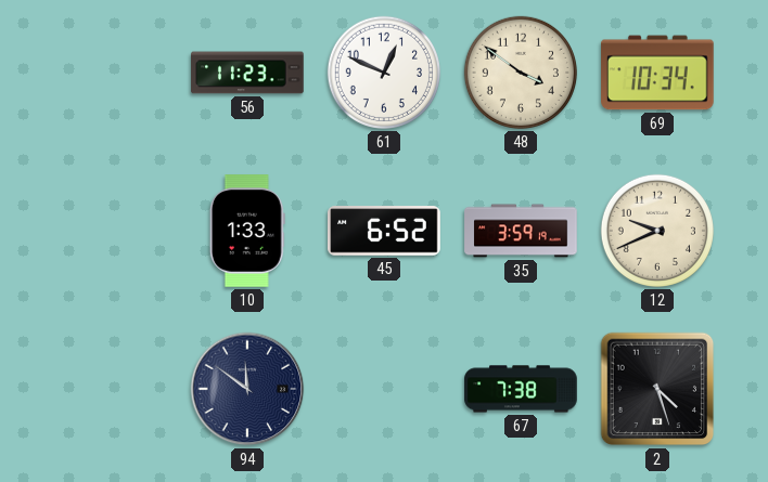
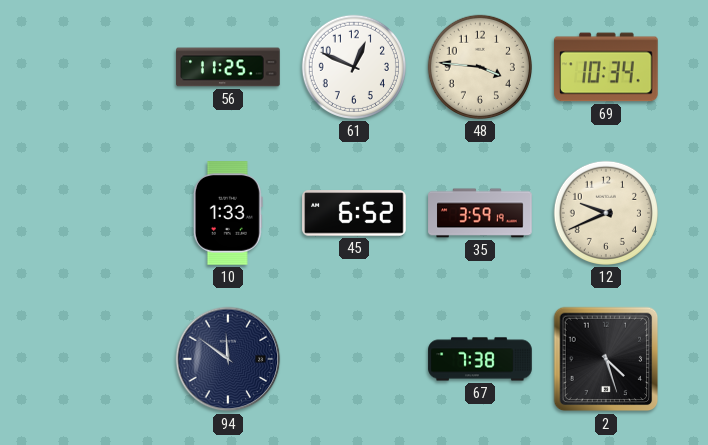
56: 11:23 -> 11:25 (228, 67)
48: 3:51 -> 3:46 (480, 67)
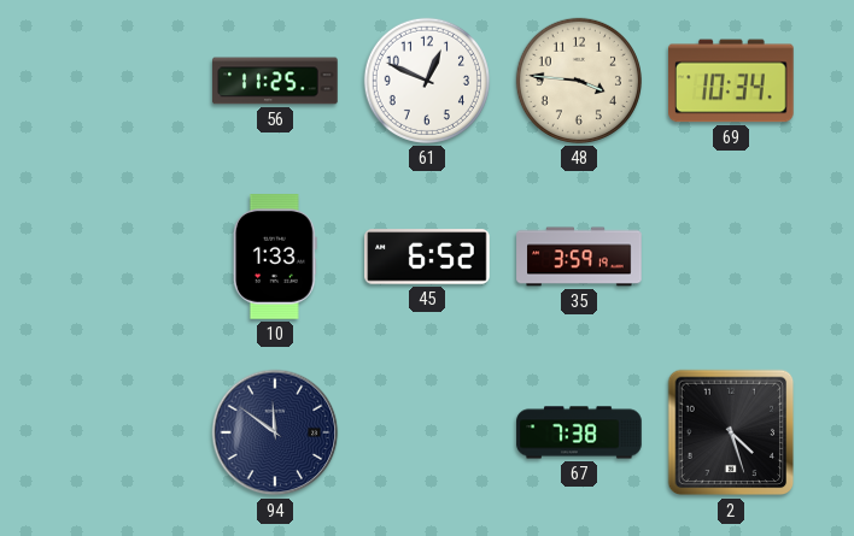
12: 9:41 -> none (606, 213)
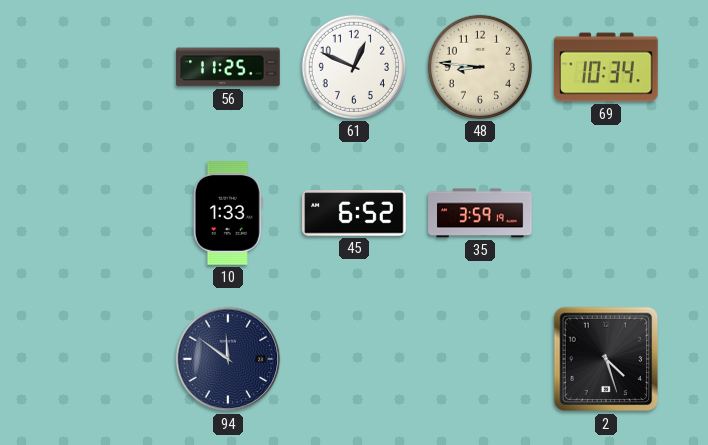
48: 3:46 -> 8:46 (480, 67)
67: 7:38 -> none (579, 432)
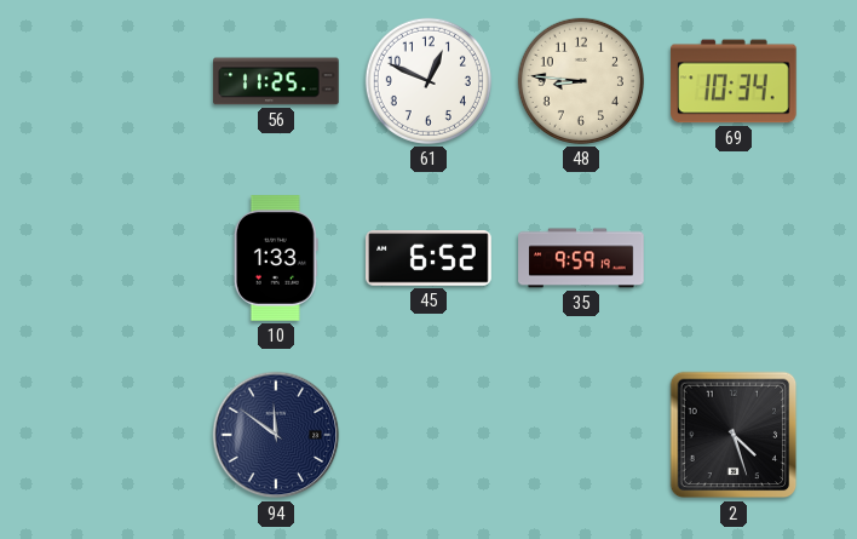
35: 3:59 -> 9:59 (581, 258)
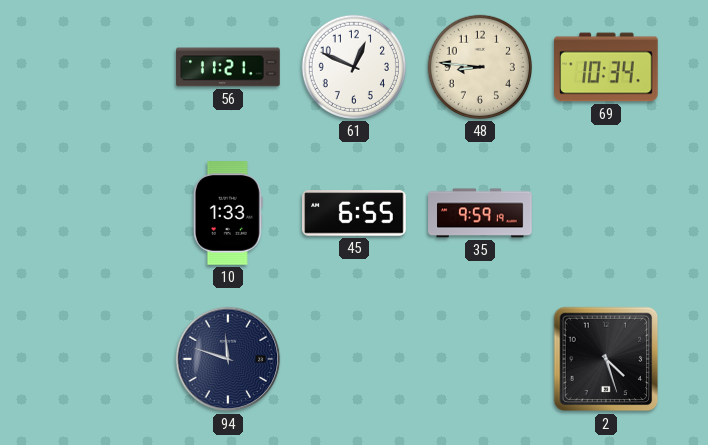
56: 11:25 -> 11:21 (228, 67)
45: 6:52 -> 6:55 (354, 213)
94: 11:51 -> 11:48 (228, 359)
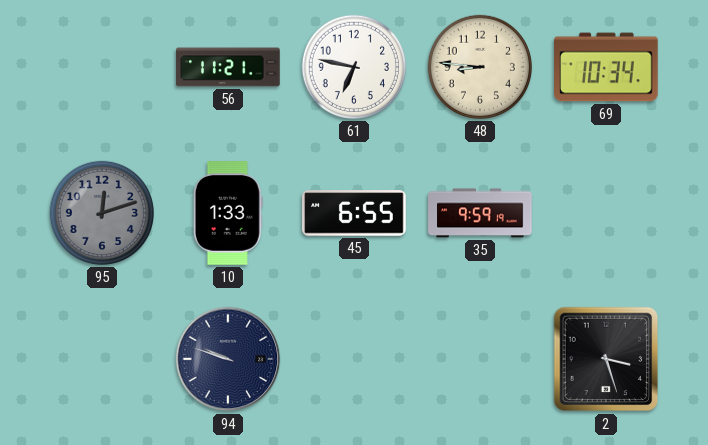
61: 12:49 -> 6:47 (354, 67)
95: none -> 12:12 (102, 213)
94: 11:48 -> 9:48 (228, 359)
2: 4:27 -> 3:27 (606, 359)
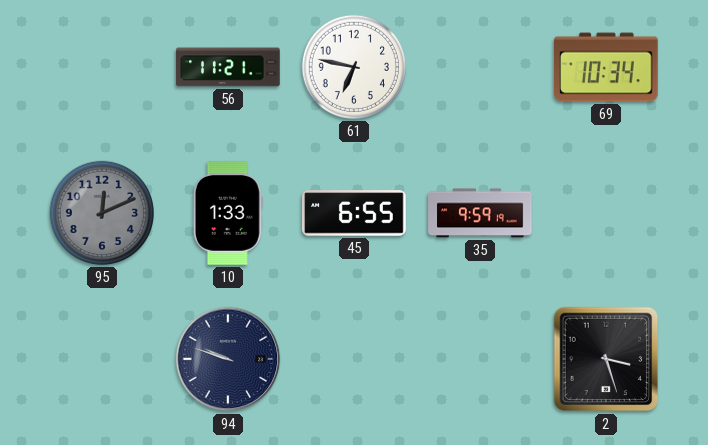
48: 8:46 -> none (480, 67)
95: 12:12 -> 12:11 (102, 213)
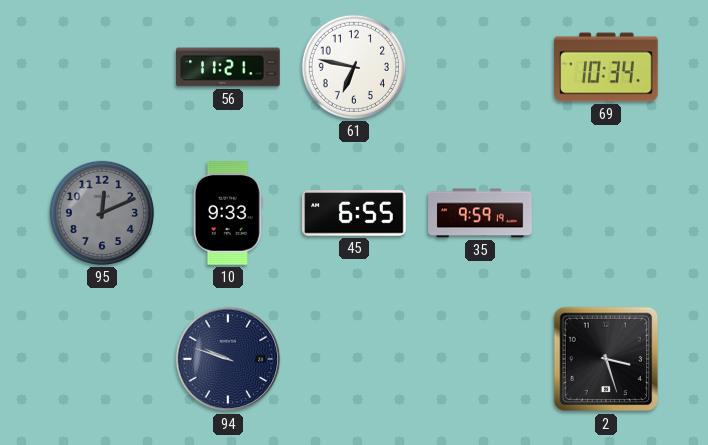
10: 1:33 -> 9:33 (228, 213)
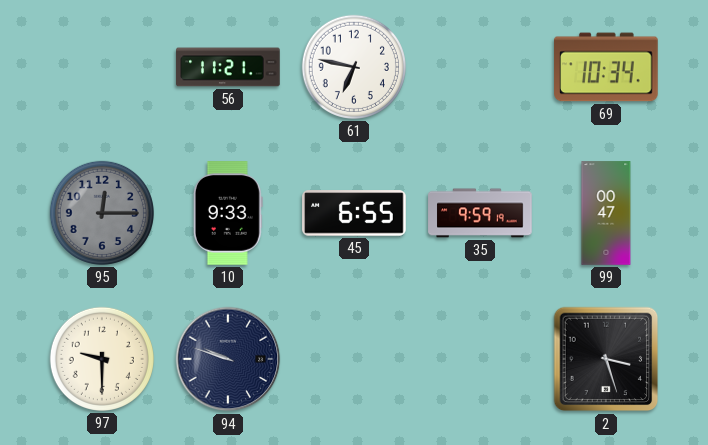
95: 12:11 -> 12:15 (102, 213)
99: none -> 00:47 (606, 213)
97: none -> 9:30 (102, 359)
